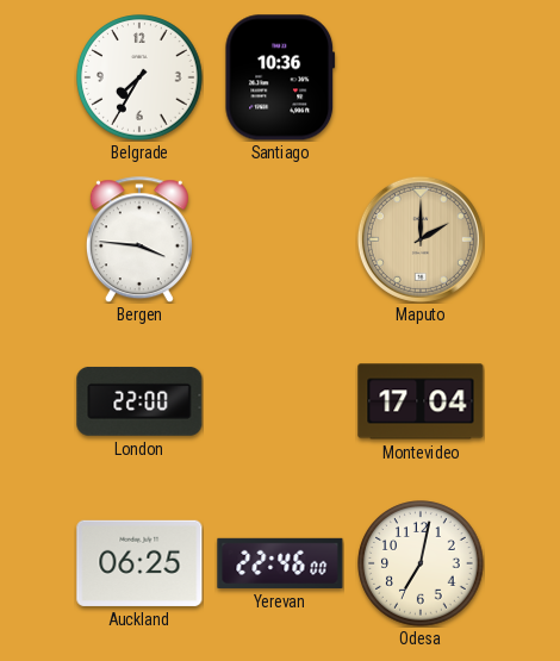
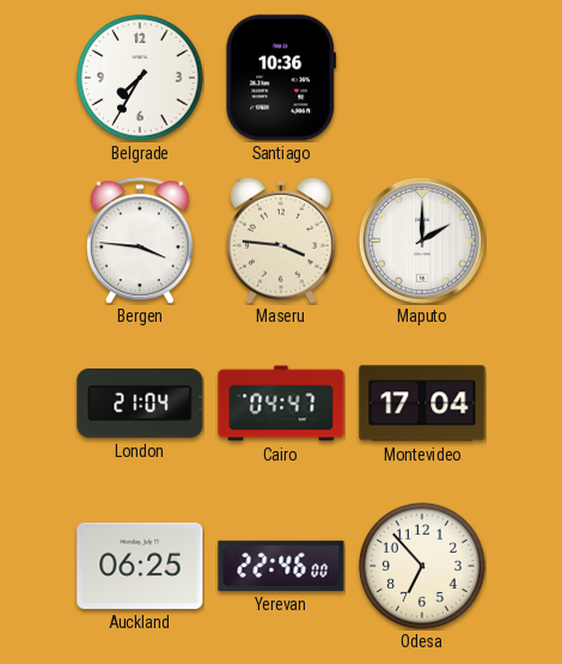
Maseru: none -> 3:46 (281, 240)
Maputo dial: champagne -> white (422, 240)
London: 22:00 -> 21:04 (140, 403)
Cairo: none -> 04:47 (281, 403)
Odesa: 7:02 -> 6:53 (422, 566)
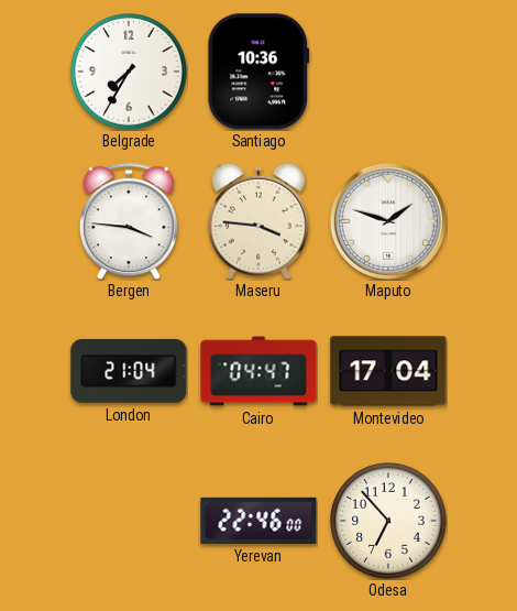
Maputo: 2:00 -> 1:48 (388, 221)
Auckland: 06:25 -> none (140, 566)
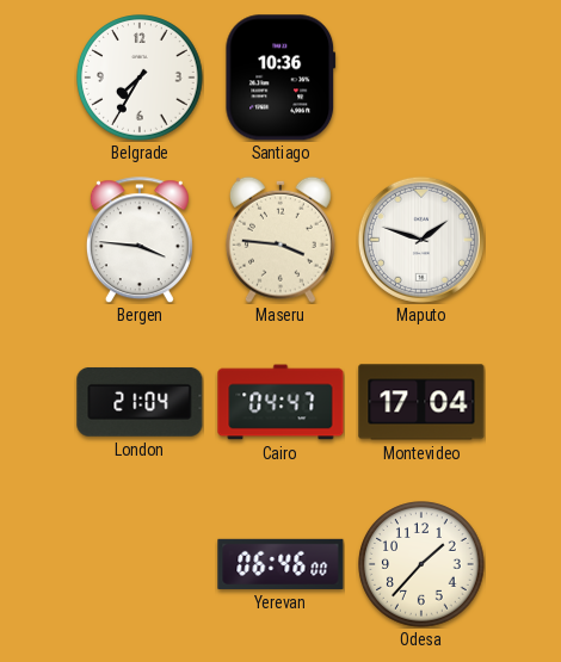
Yerevan: 22:46 -> 06:46 (280, 564)
Odesa: 6:53 -> 1:37 (421, 564)
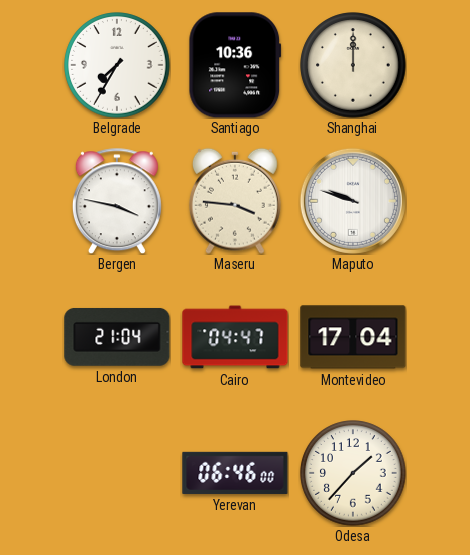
Shanghai: none -> 12:00 (353, 65)
Bergen: 3:46 -> 3:47 (117, 201)
Maputo: 1:48 -> 9:48 (353, 201)
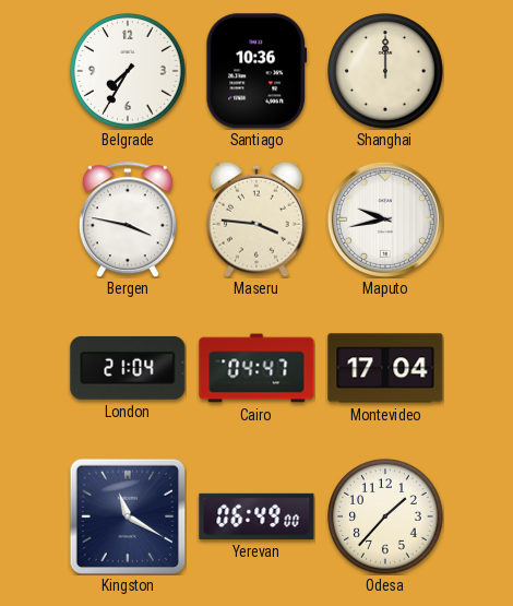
Maputo: 9:48 -> 9:43 (385, 219)
Kingston: none -> 11:20 (128, 516)
Yerevan: 06:46 -> 06:49 (256, 516)
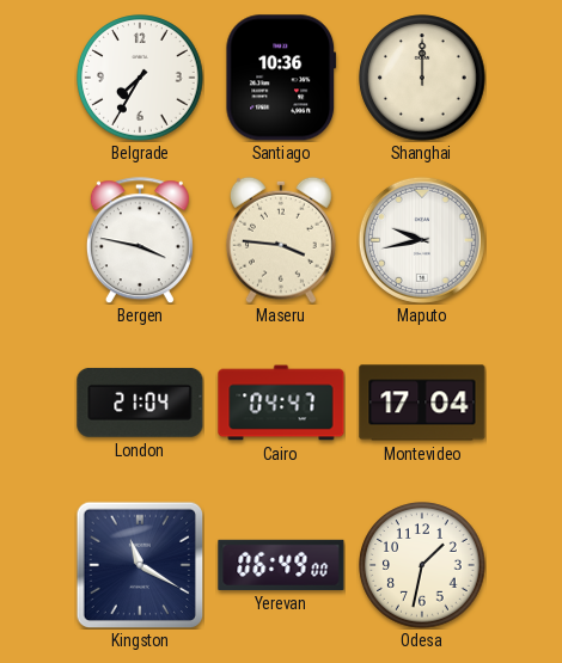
Odesa: 1:37 -> 1:32 (422, 565)
